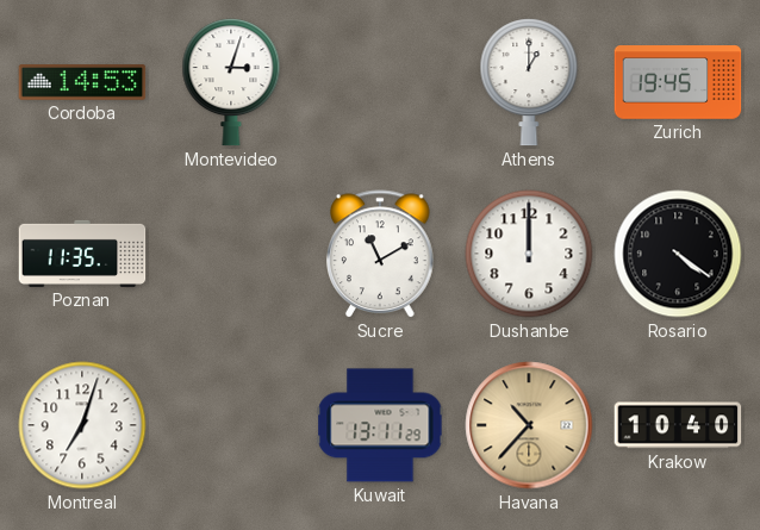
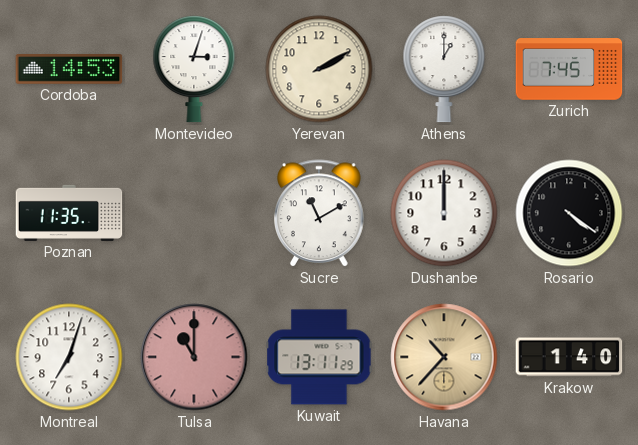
Yerevan: none -> 2:10 (319, 69)
Zurich: 19:45 -> 7:45 (569, 69)
Tulsa: none -> 11:00 (194, 357)
Krakow: 10:40 -> 1:40 (569, 357)
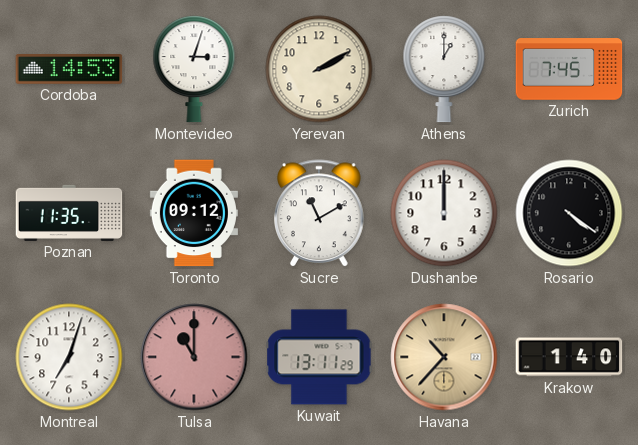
Toronto: none -> 09:12 (194, 213)
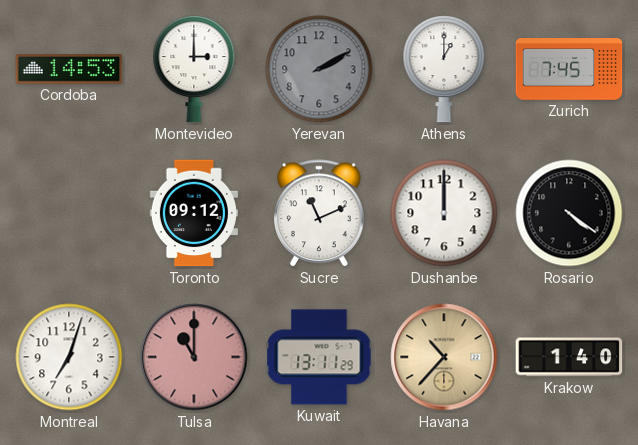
Montevideo: 3:03 -> 3:00 (194, 69)
Yerevan dial: cream -> grey (319, 69)
Poznan: 11:35 -> none (69, 213)
Sucre: 11:10 -> 11:11 (319, 214)
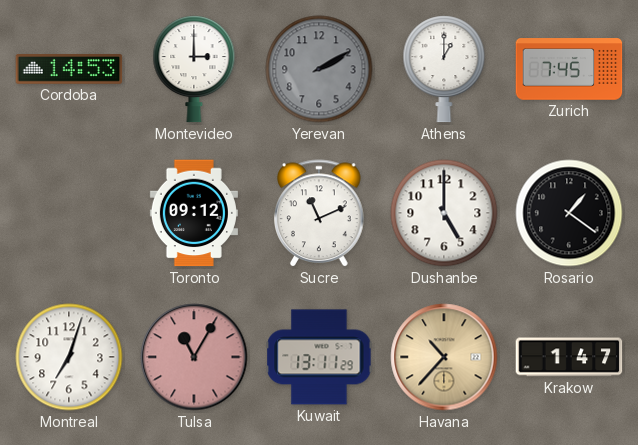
Dushanbe: 12:00 -> 5:00 (444, 213)
Rosario: 4:21 -> 1:21 (569, 213)
Tulsa: 11:00 -> 11:05 (194, 357)
Krakow: 1:40 -> 1:47 (569, 357)
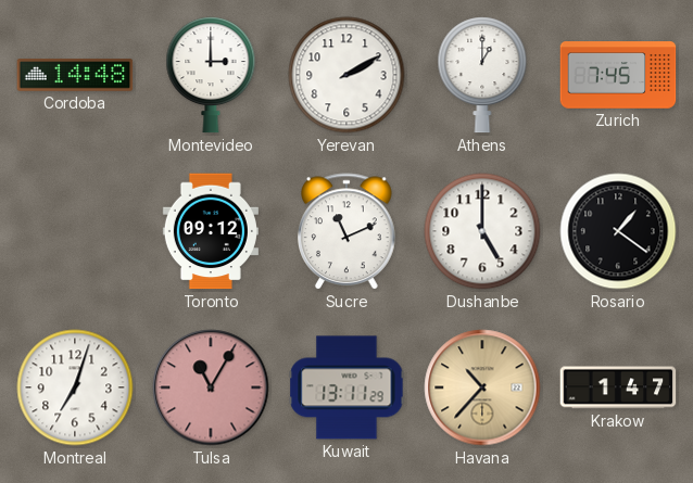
Cordoba: 14:53 -> 14:48 (75, 76)
Yerevan dial: grey -> white (346, 75)
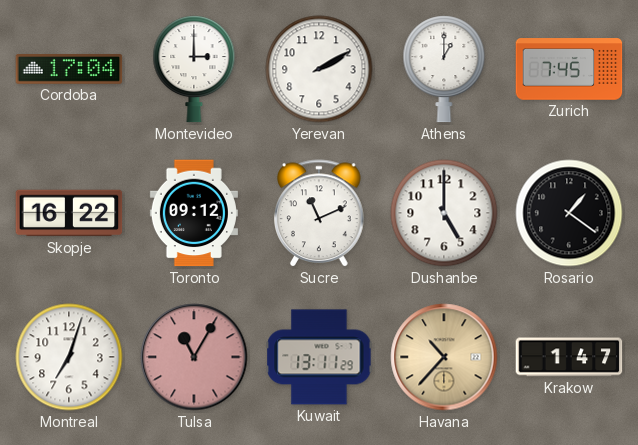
Cordoba: 14:48 -> 17:04 (69, 70)
Skopje: none -> 16:22 (69, 213)
